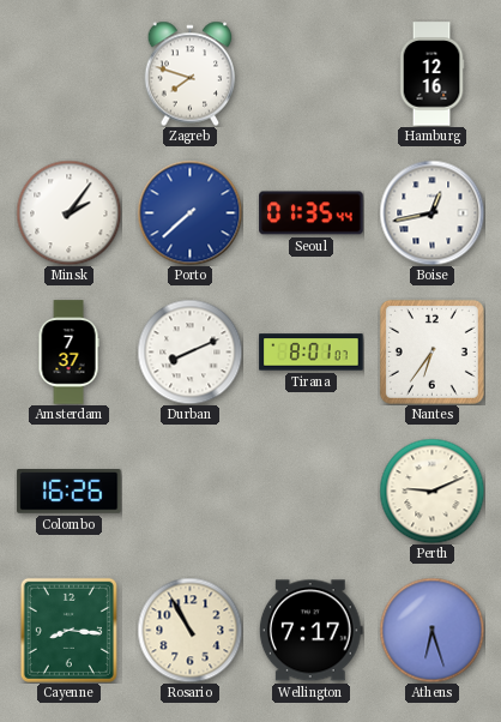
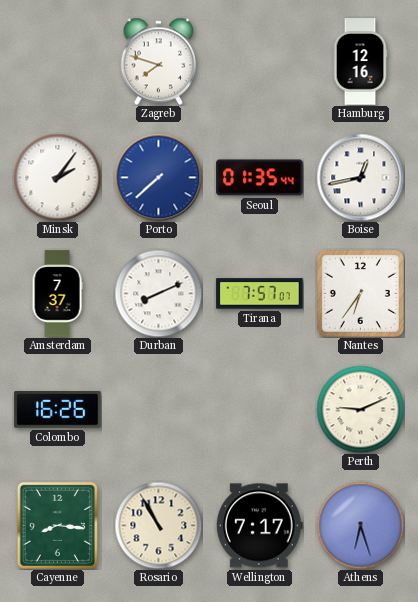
Tirana: 8:01 -> 7:57 (260, 294)
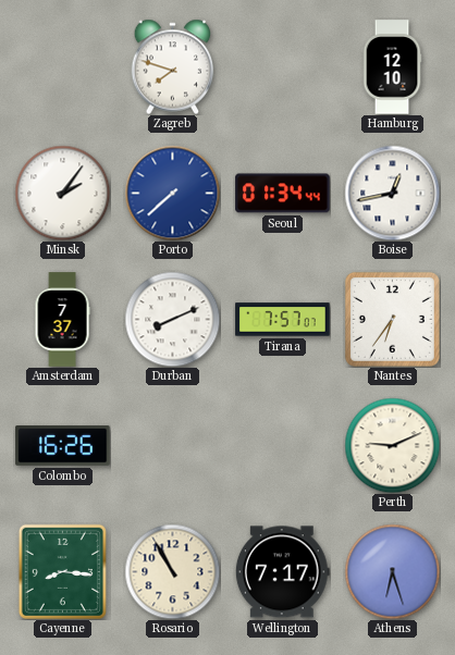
Hamburg: 12:16 -> 12:10 (392, 67)
Seoul: 01:35 -> 01:34 (283, 194)
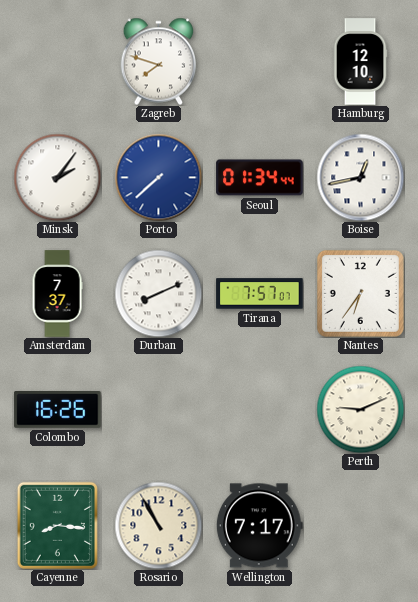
Athens: 6:27 -> none (392, 571)
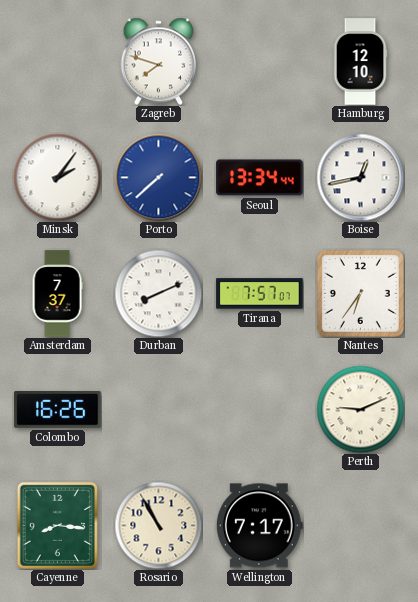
Seoul: 01:34 -> 13:34 (260, 178)
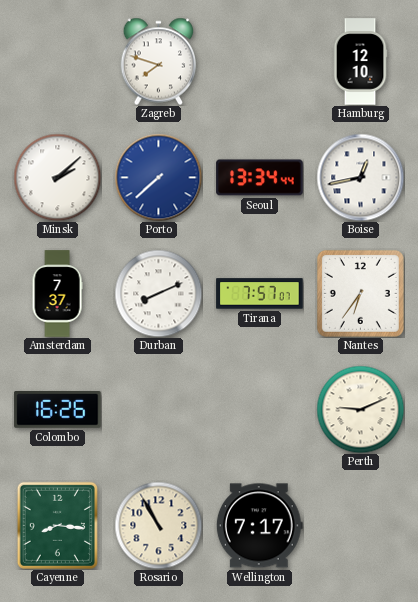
Minsk: 2:06 -> 2:08 (57, 177)
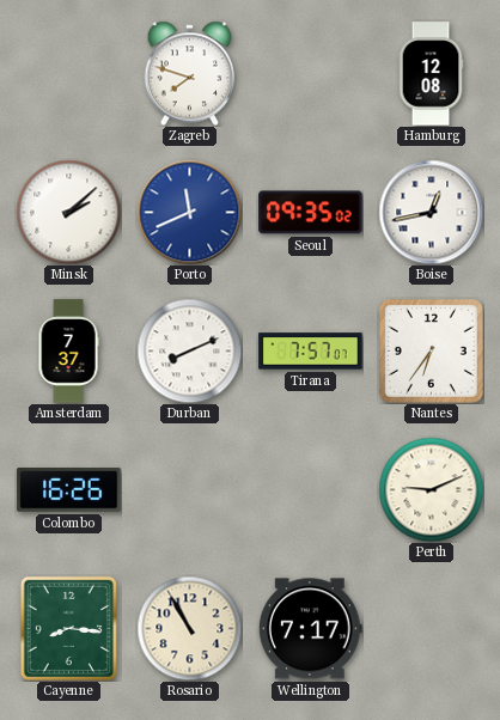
Hamburg: 12:10 -> 12:08 (431, 74)
Porto: 7:38 -> 11:41 (189, 212)
Seoul: 13:34 -> 09:35 (311, 213)
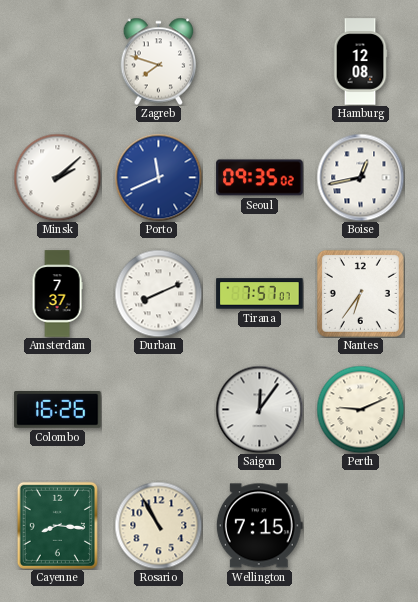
Saigon: none -> 12:06 (259, 409)
Wellington: 7:17 -> 7:15 (259, 526)
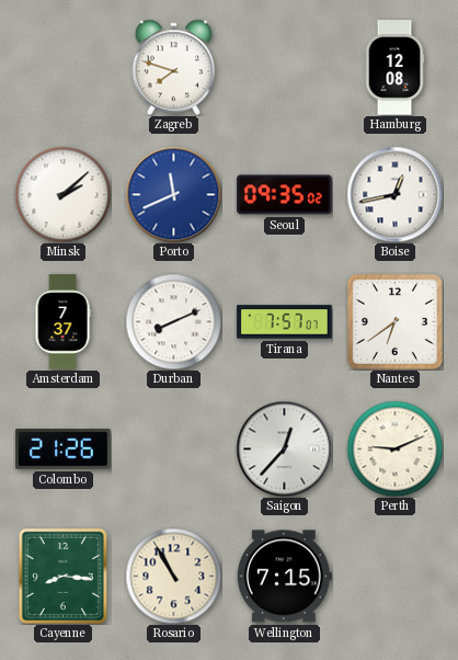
Nantes: 6:36 -> 6:39 (394, 321)
Colombo: 16:26 -> 21:26 (64, 450)
Saigon: 12:06 -> 12:37 (284, 448)
